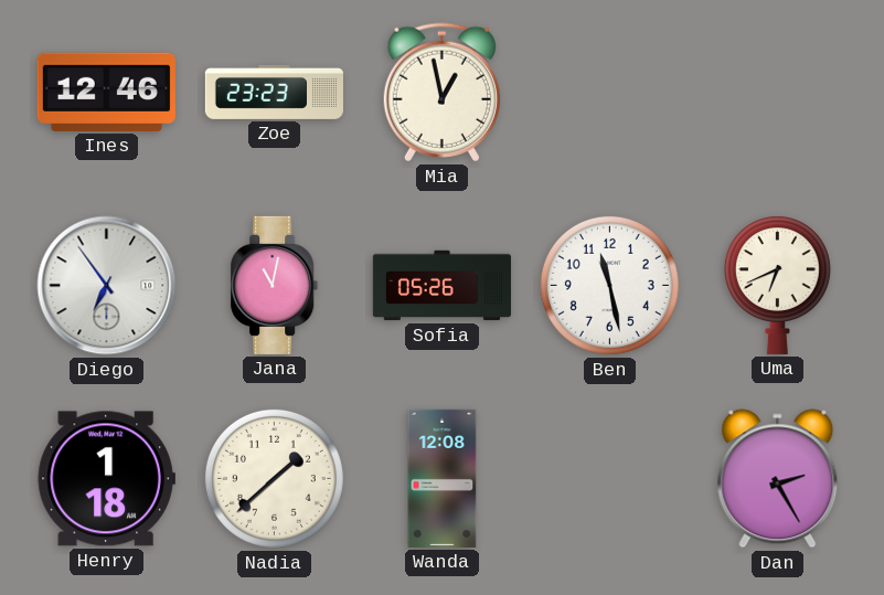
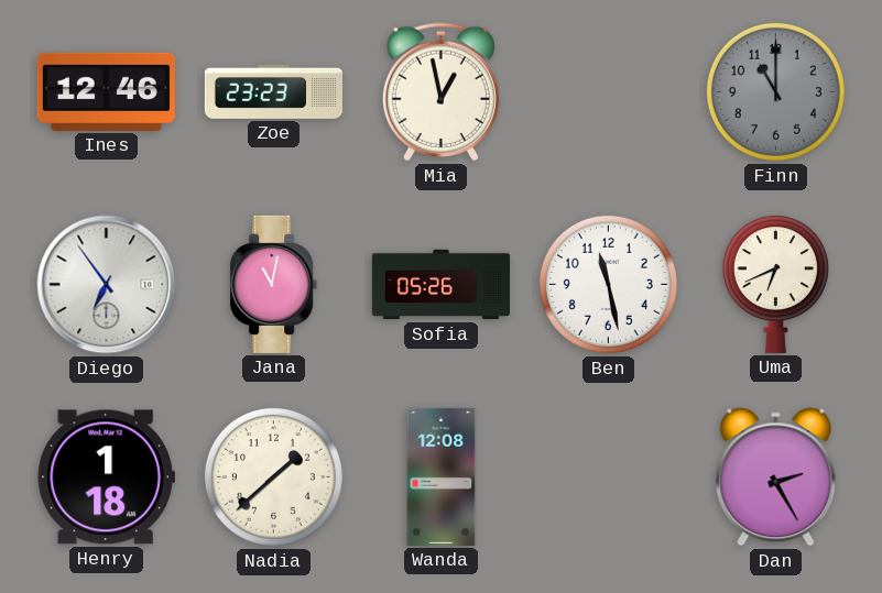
Finn: none -> 11:00 (775, 91)
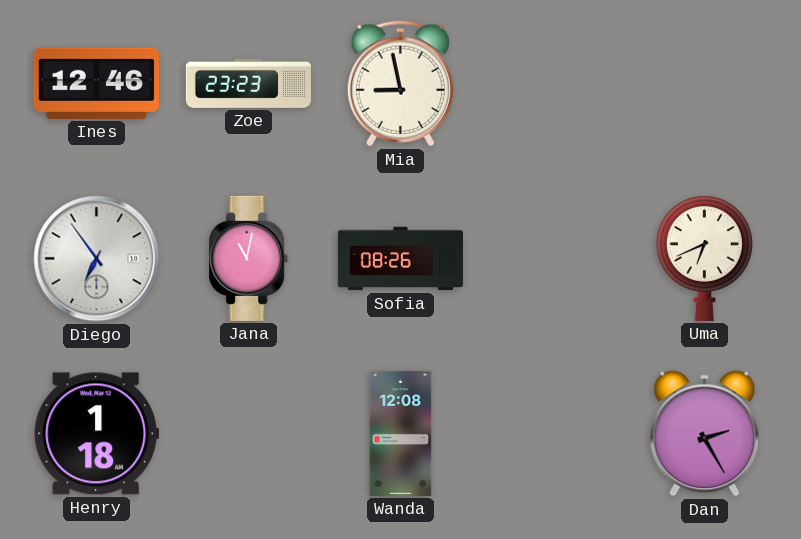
Mia: 12:58 -> 8:58 (400, 84)
Finn: 11:00 -> none (775, 91)
Sofia: 05:26 -> 08:26 (400, 259)
Ben: 11:28 -> none (608, 284)
Nadia: 1:38 -> none (273, 476)
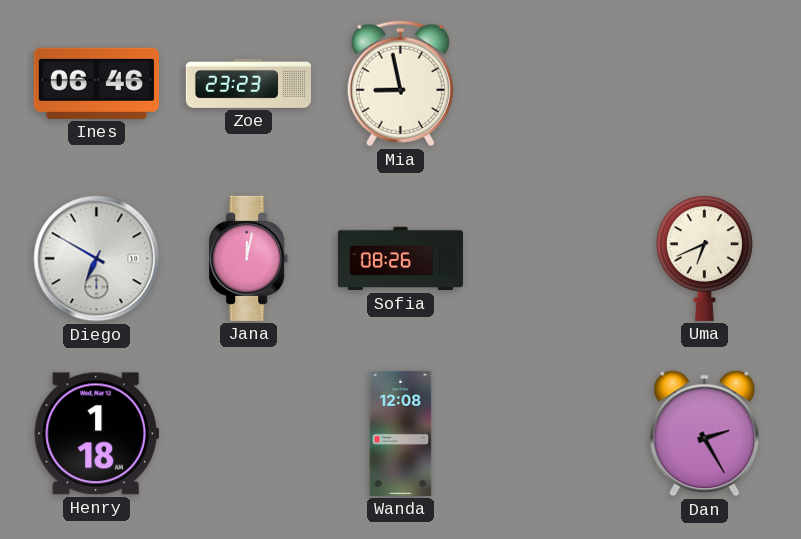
Ines: 12:46 -> 06:46 (96, 83)
Diego: 6:54 -> 6:50 (97, 259)
Jana: 11:02 -> 12:02 (249, 258)
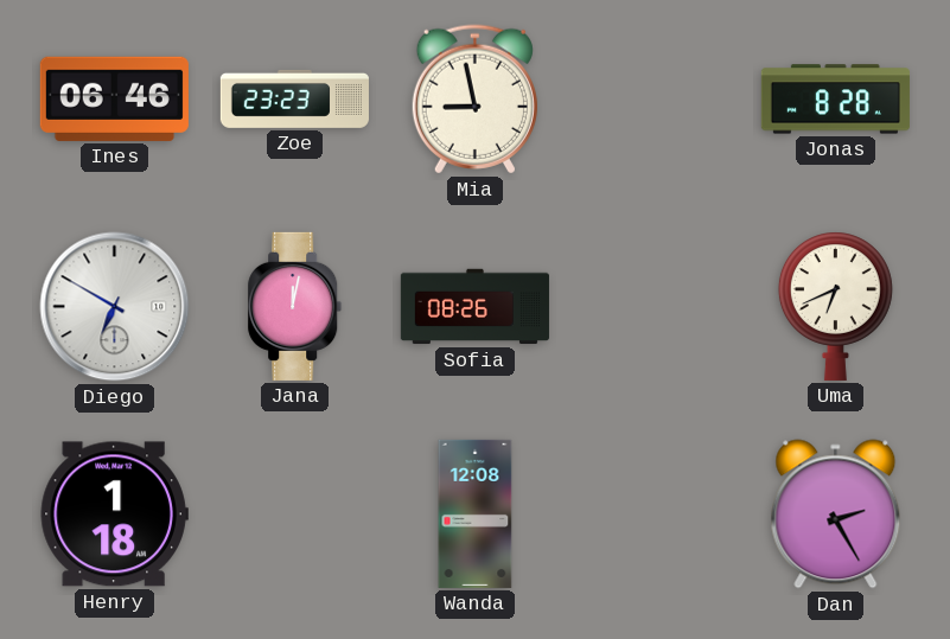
Jonas: none -> 8:28 (835, 100)
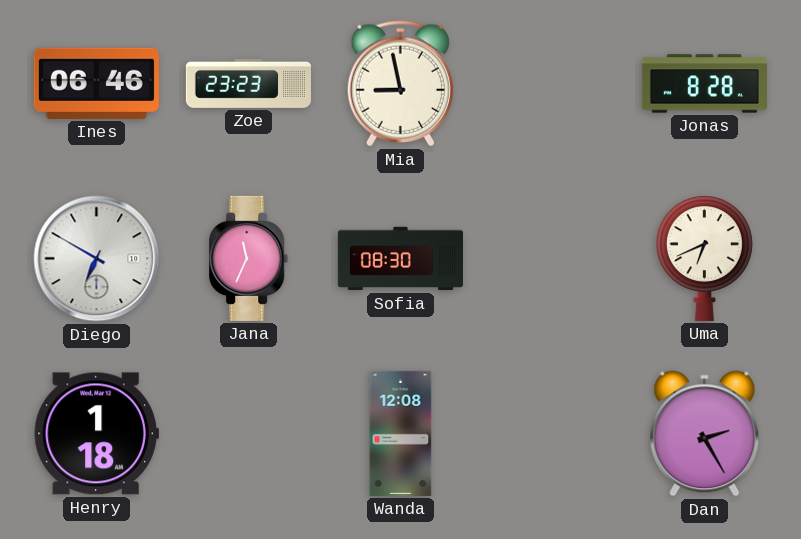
Jana: 12:02 -> 11:34 (249, 258)
Sofia: 08:26 -> 08:30 (400, 259)
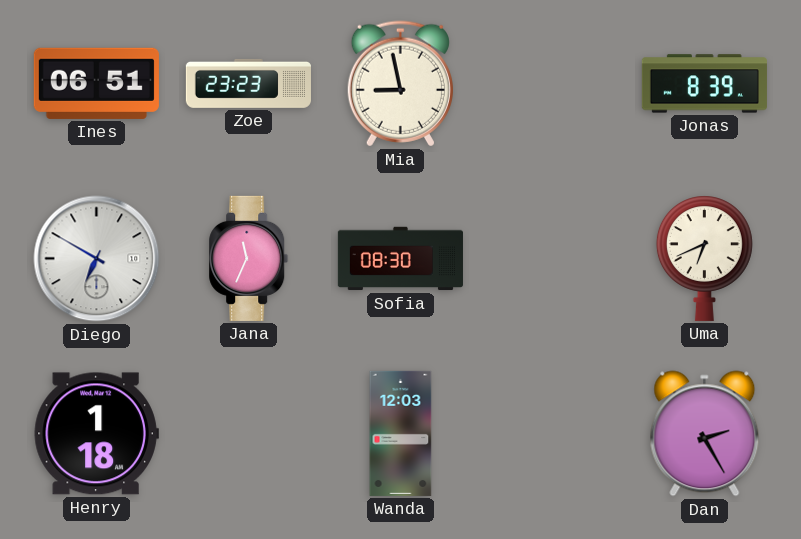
Ines: 06:46 -> 06:51 (96, 83)
Jonas: 8:28 -> 8:39 (704, 84)
Wanda: 12:08 -> 12:03 (401, 433)
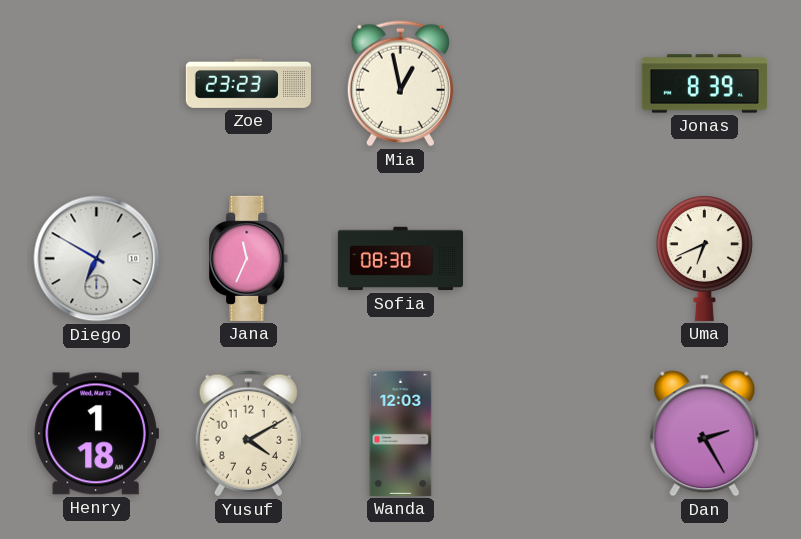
Ines: 06:51 -> none (96, 83)
Mia: 8:58 -> 12:58 (400, 84)
Yusuf: none -> 4:10 (248, 434)
